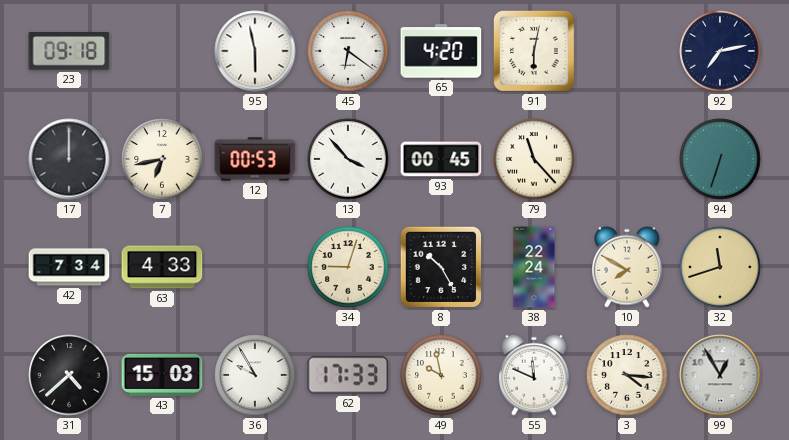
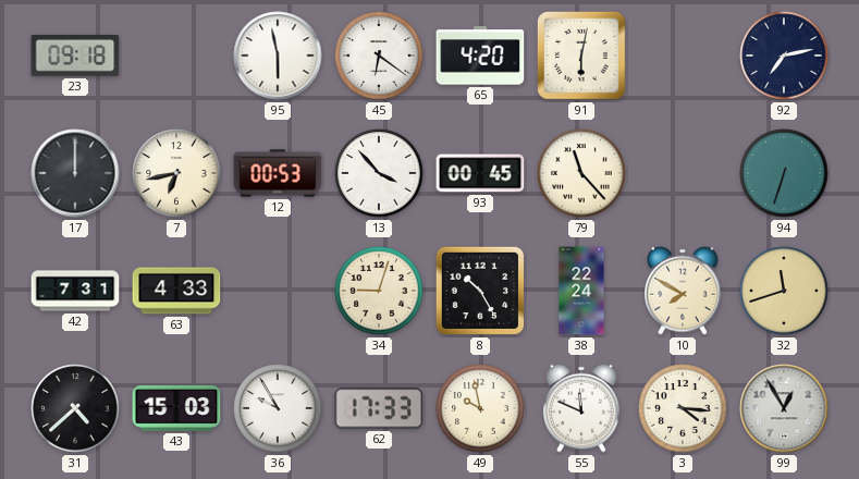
42: 7:34 -> 7:31 (75, 291)
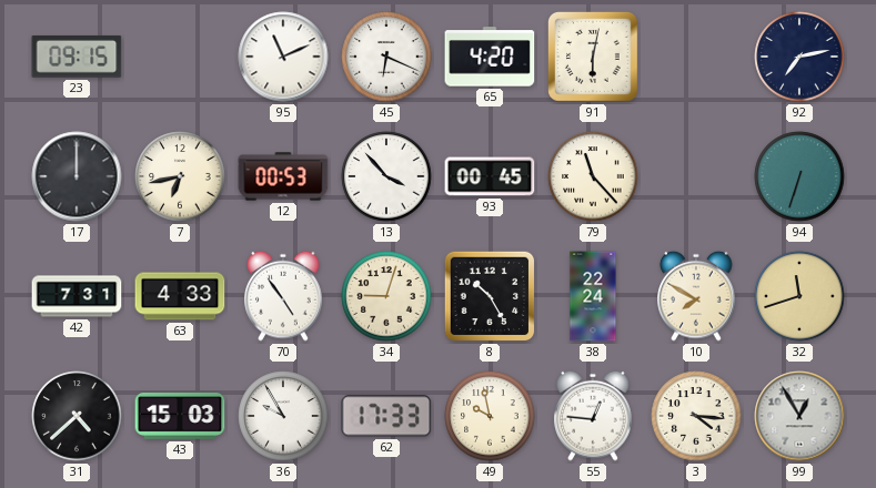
23: 09:18 -> 09:15 (77, 57)
95: 5:58 -> 11:11 (283, 57)
45: 6:21 -> 6:19 (386, 57)
70: none -> 4:54 (283, 296)
55: 11:49 -> 12:46 (593, 416)
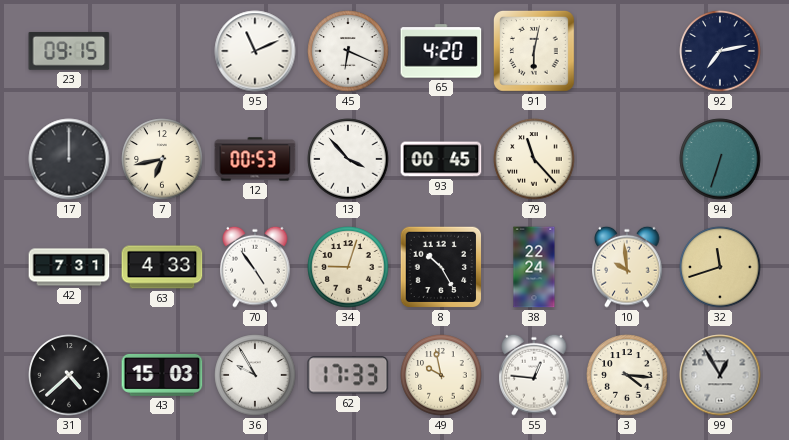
10: 7:50 -> 9:59 (627, 267)
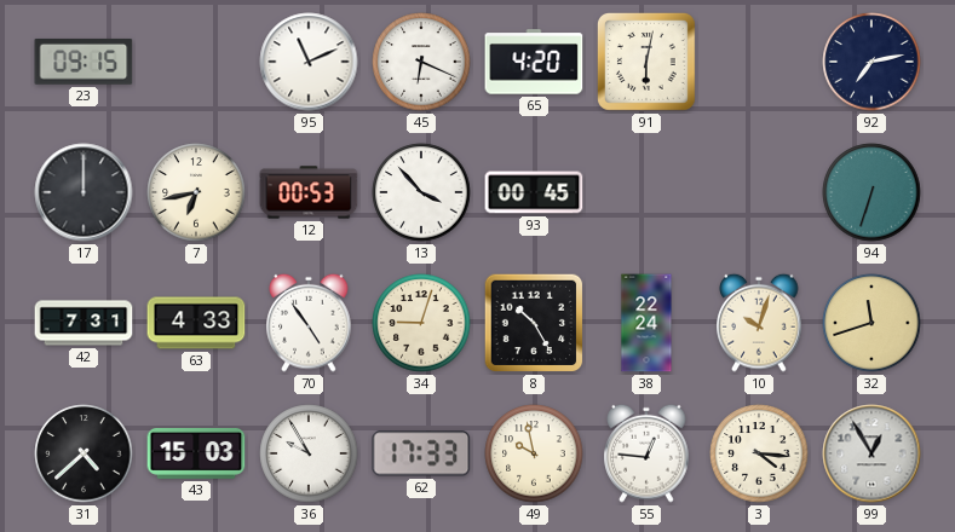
79: 11:23 -> none (534, 159)
10: 9:59 -> 10:03 (759, 323)
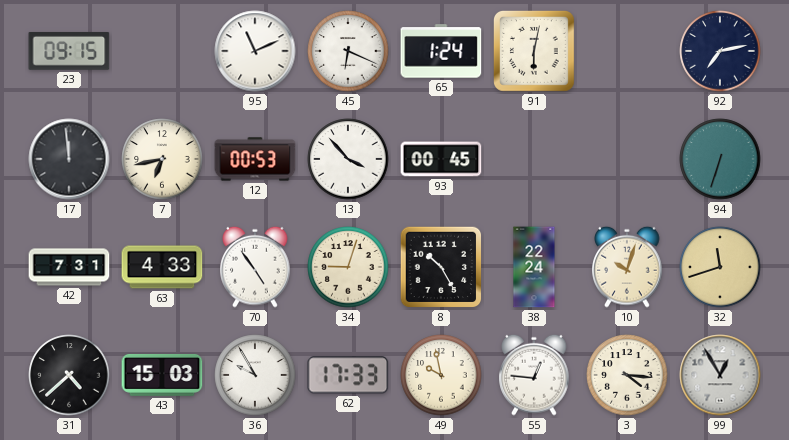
65: 4:20 -> 1:24 (441, 51)
17: 12:00 -> 11:59 (69, 159)
